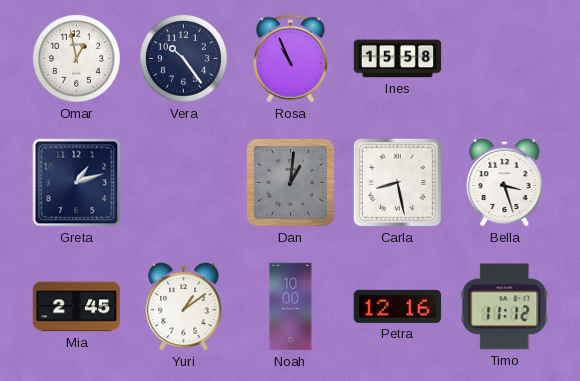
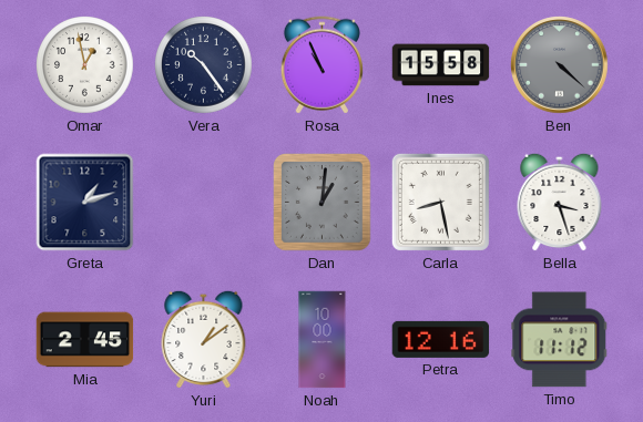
Ben: none -> 4:22 (560, 65)
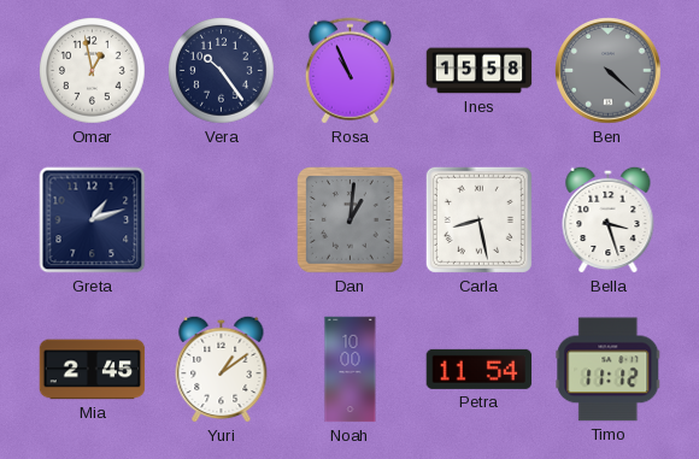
Petra: 12:16 -> 11:54 (480, 369)
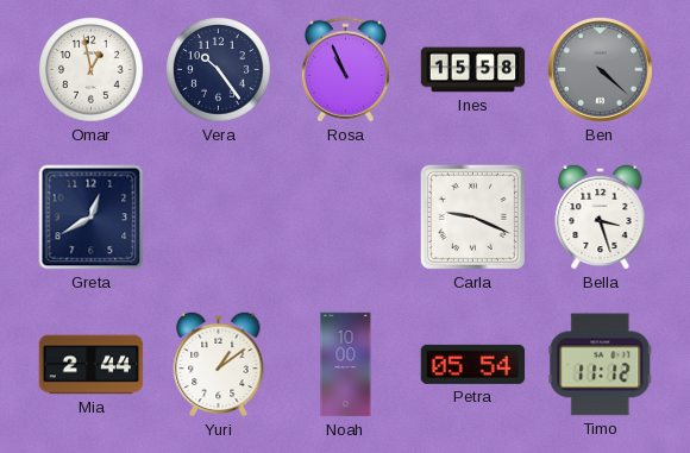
Greta: 1:12 -> 12:40 (92, 218)
Dan: 1:01 -> none (351, 220)
Carla: 8:28 -> 9:19 (472, 216)
Mia: 2:45 -> 2:44 (92, 365)
Petra: 11:54 -> 05:54 (473, 364)
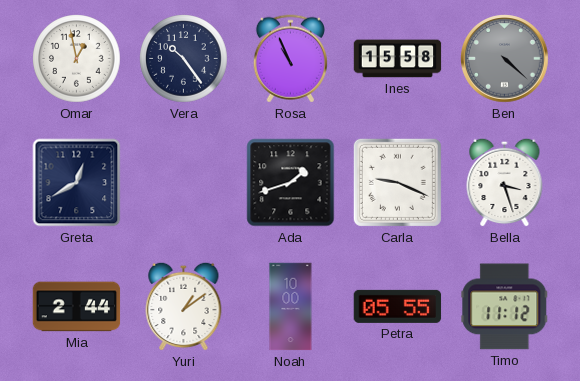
Ada: none -> 1:42 (291, 183)
Petra: 05:54 -> 05:55 (398, 306)
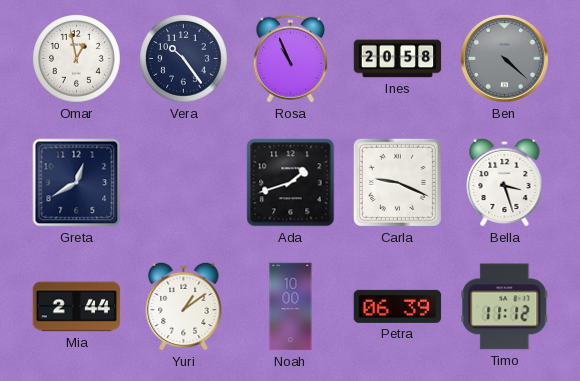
Ines: 15:58 -> 20:58 (398, 59)
Petra: 05:55 -> 06:39 (398, 306)
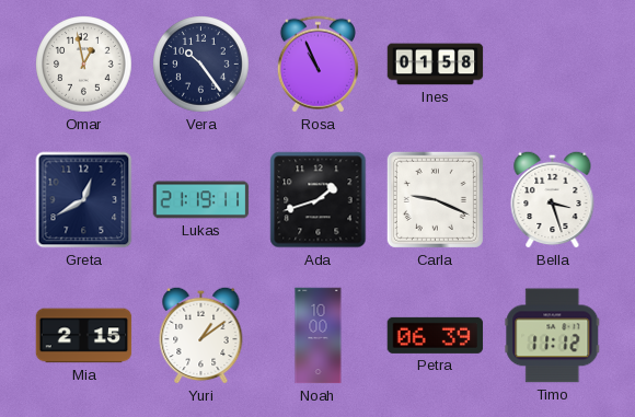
Ines: 20:58 -> 01:58 (436, 65)
Ben: 4:22 -> none (505, 59)
Lukas: none -> 21:19 (201, 200)
Mia: 2:44 -> 2:15 (84, 336)
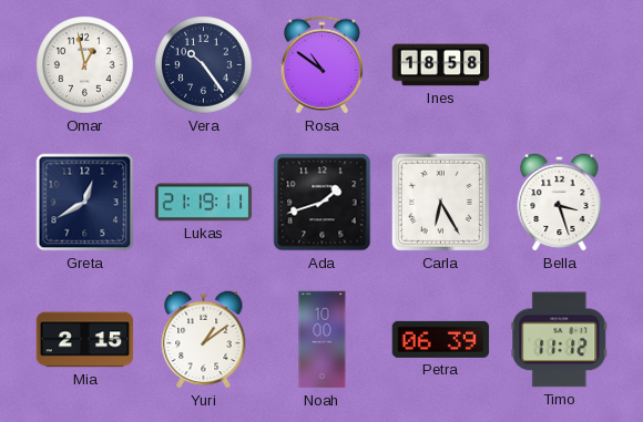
Rosa: 10:56 -> 10:51 (321, 65)
Ines: 01:58 -> 18:58 (441, 65)
Carla: 9:19 -> 6:25 (440, 202)
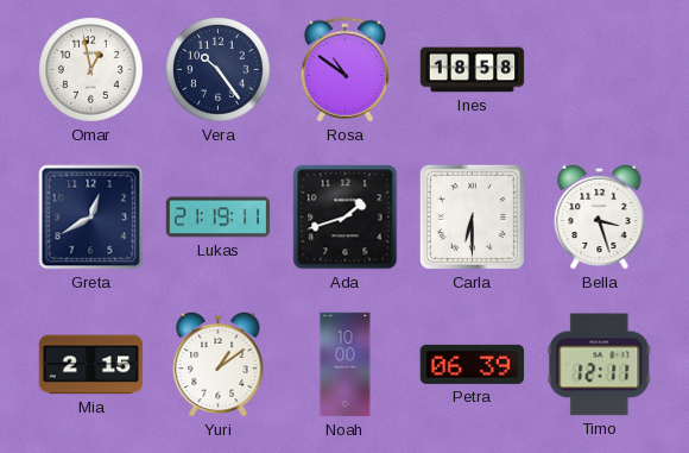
Carla: 6:25 -> 6:30 (472, 216)
Timo: 11:12 -> 12:11 (600, 365)
